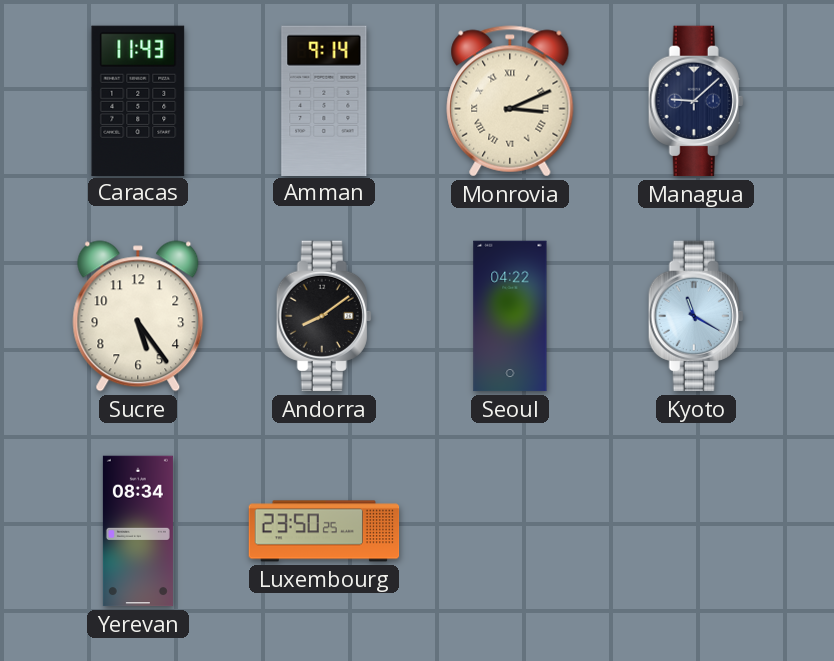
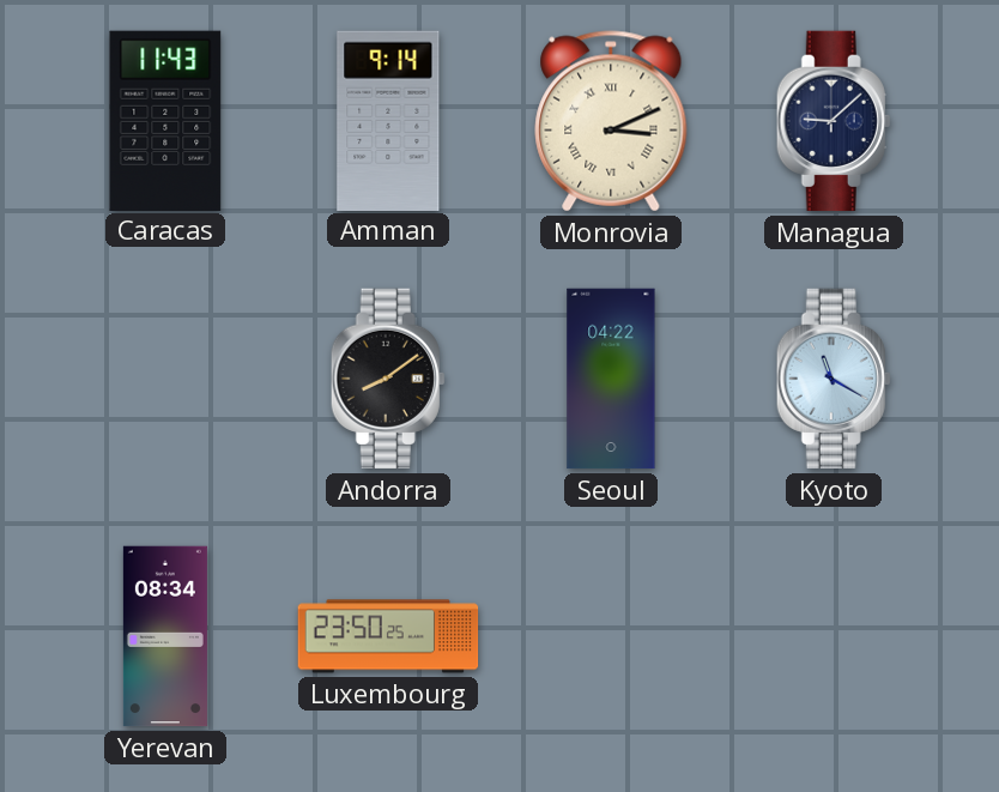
Sucre: 5:24 -> none (138, 316)
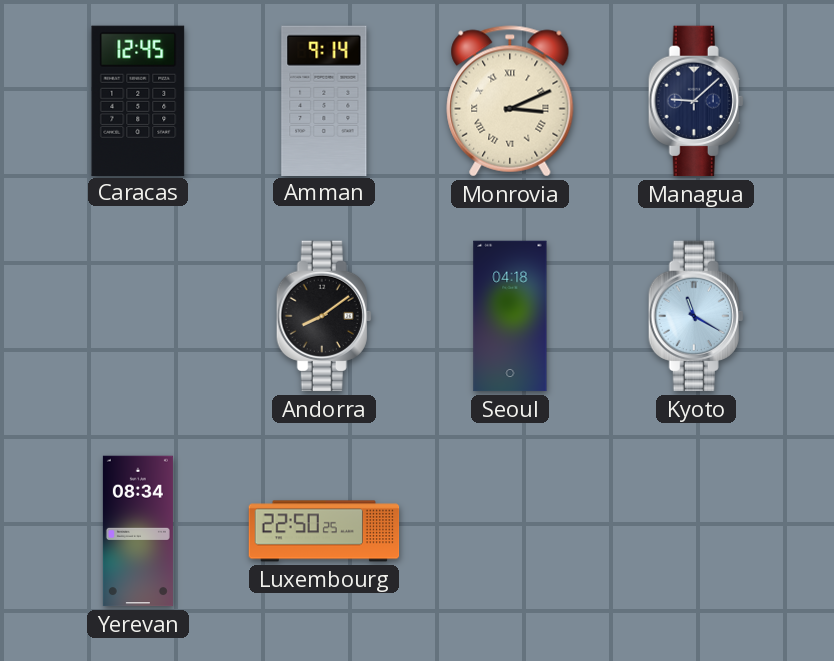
Caracas: 11:43 -> 12:45 (138, 100)
Seoul: 04:22 -> 04:18 (510, 316)
Luxembourg: 23:50 -> 22:50 (324, 531)
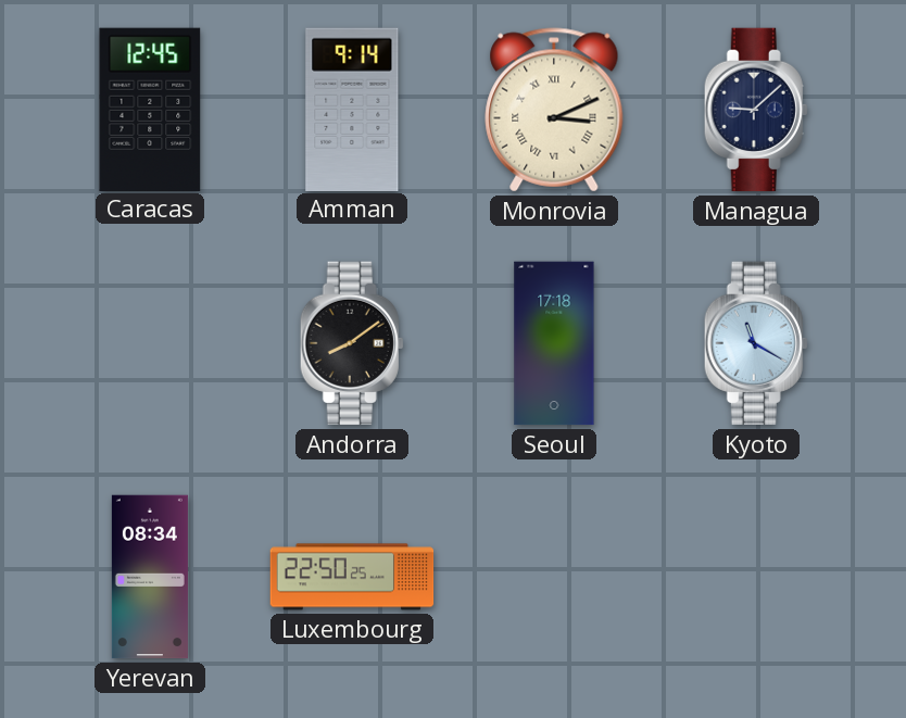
Seoul: 04:18 -> 17:18 (554, 343)
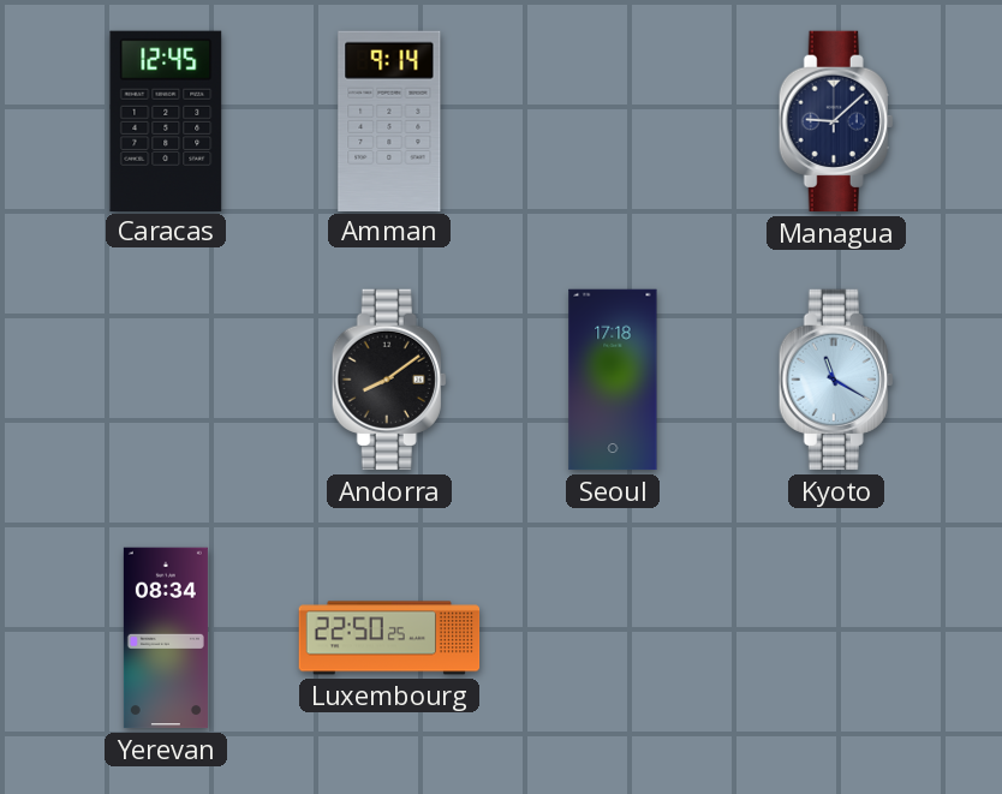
Monrovia: 3:11 -> none (554, 110)
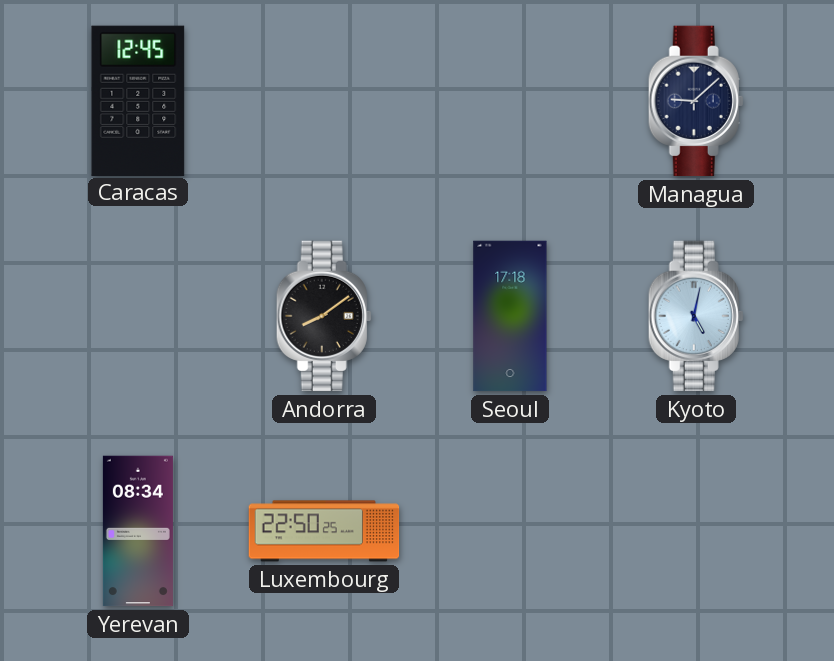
Amman: 9:14 -> none (389, 120)
Kyoto: 11:20 -> 5:02 (696, 316)
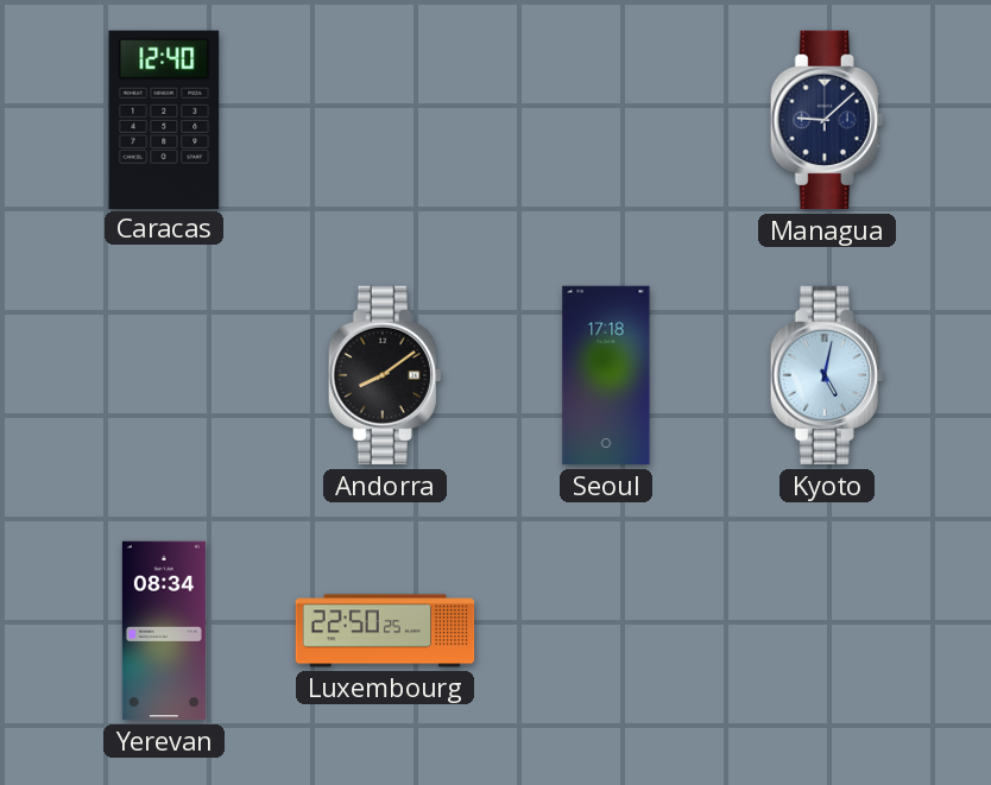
Caracas: 12:45 -> 12:40 (164, 119)
